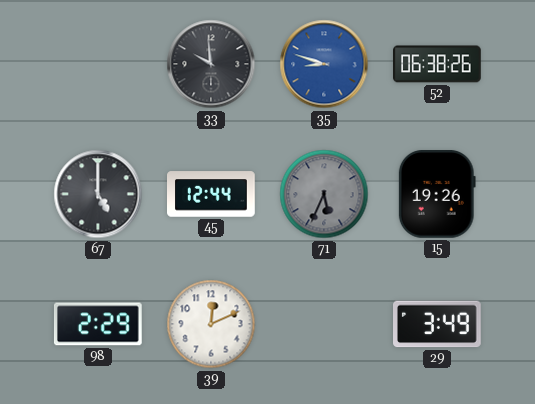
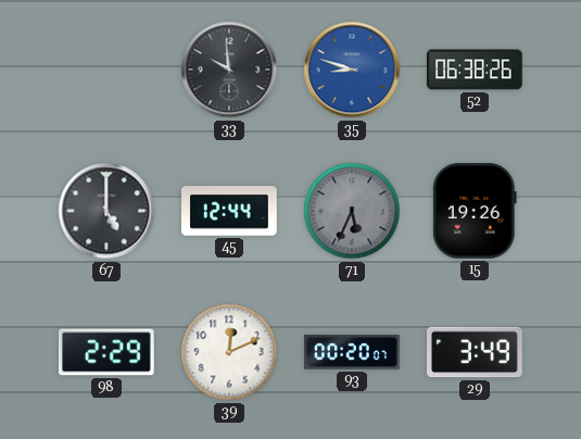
93: none -> 00:20 (353, 352)
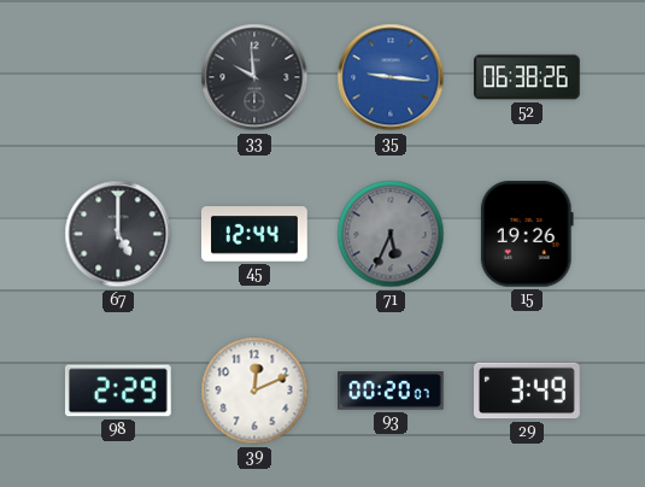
35: 8:48 -> 9:16 (391, 77)
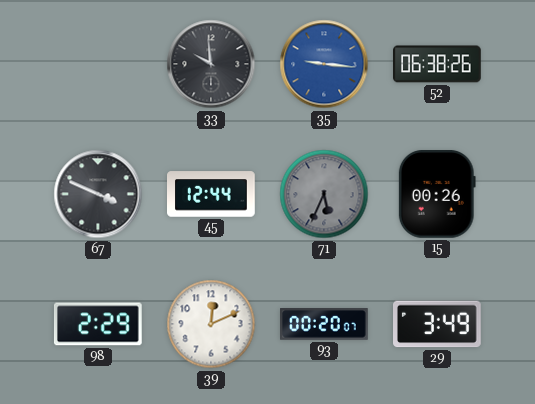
67: 5:00 -> 3:49 (98, 194)
15: 19:26 -> 00:26 (437, 195)
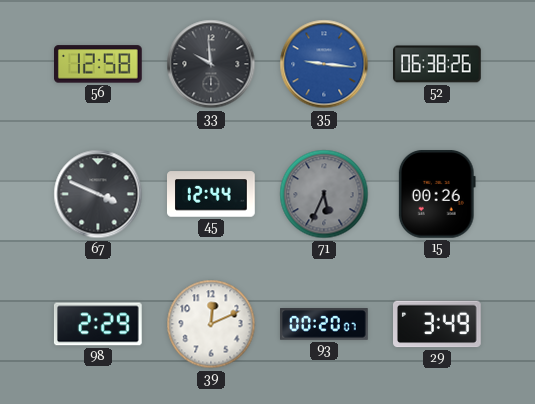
56: none -> 12:58 (99, 64)
